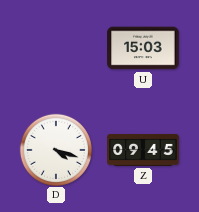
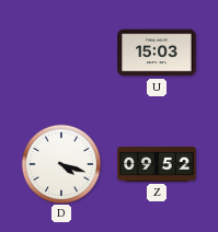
Z: 09:45 -> 09:52 (157, 164)
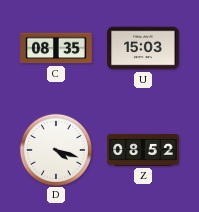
C: none -> 08:35 (56, 48)
Z: 09:52 -> 08:52 (143, 150)
